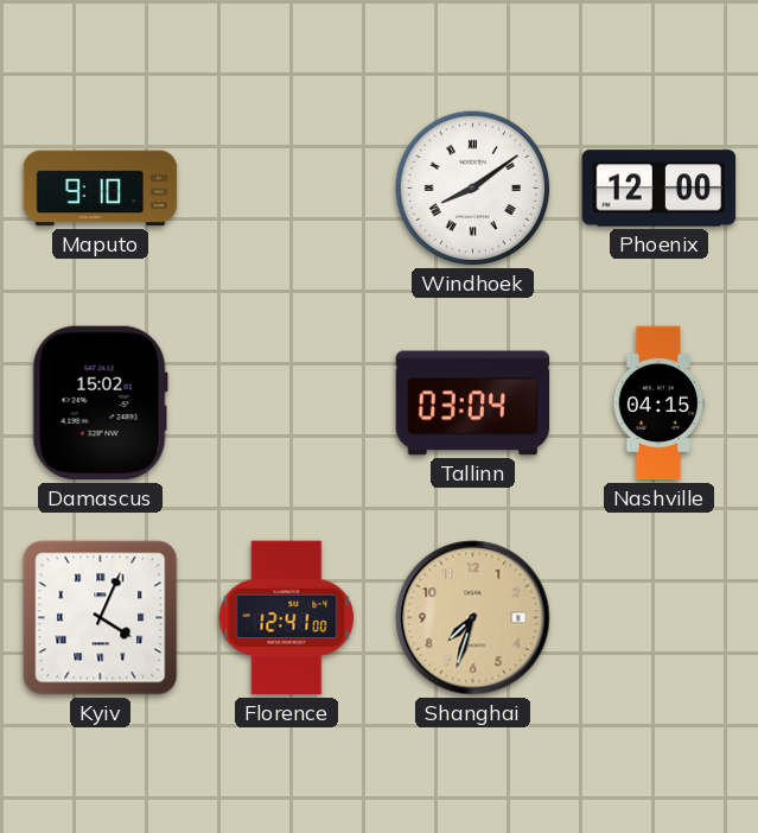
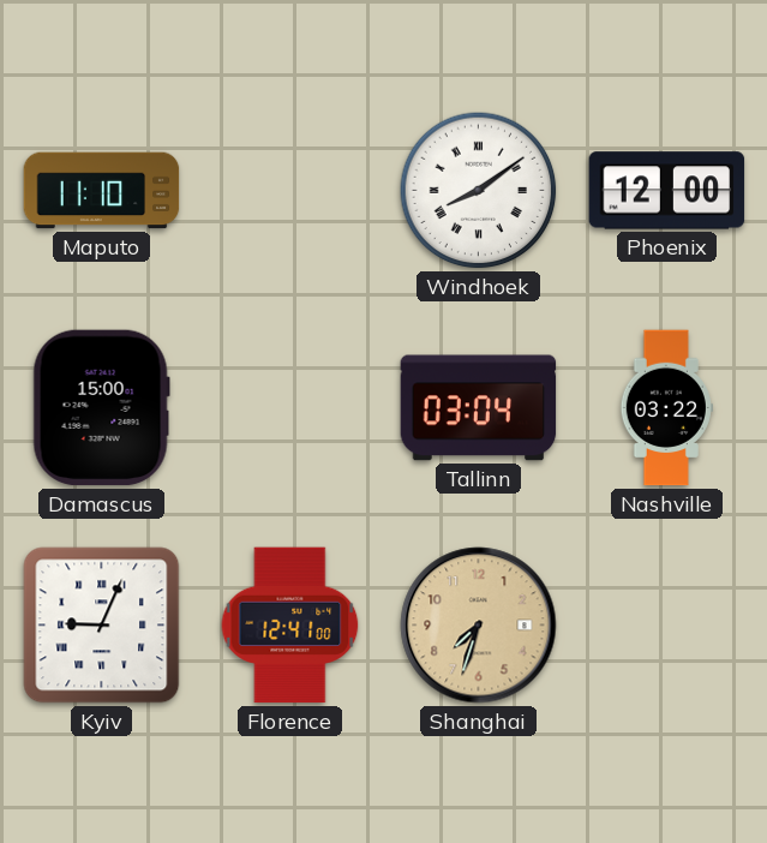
Maputo: 9:10 -> 11:10 (102, 191)
Damascus: 15:02 -> 15:00 (101, 408)
Nashville: 04:15 -> 03:22 (666, 408)
Kyiv: 4:04 -> 9:04 (102, 626)
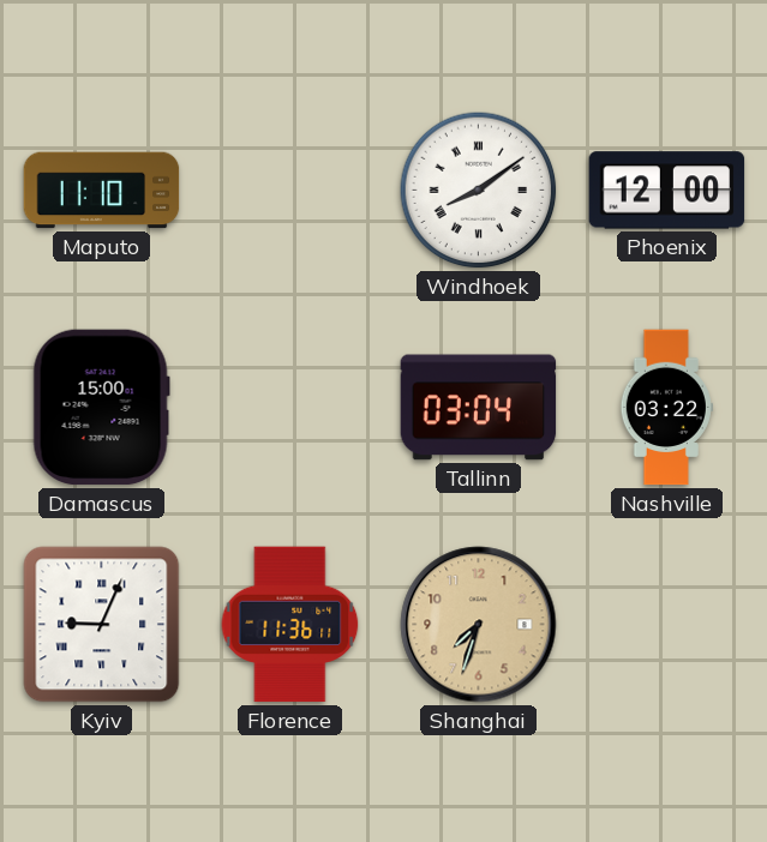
Florence: 12:41 -> 11:36 (290, 625)
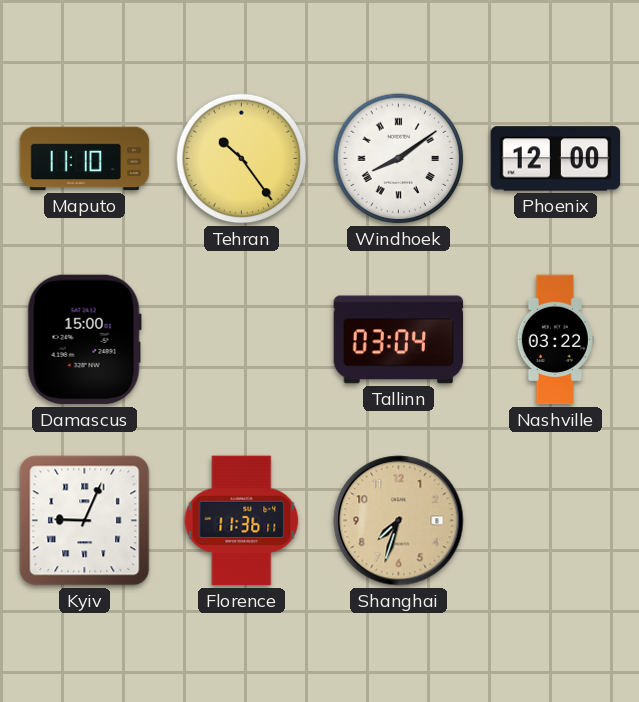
Tehran: none -> 10:24 (242, 159)
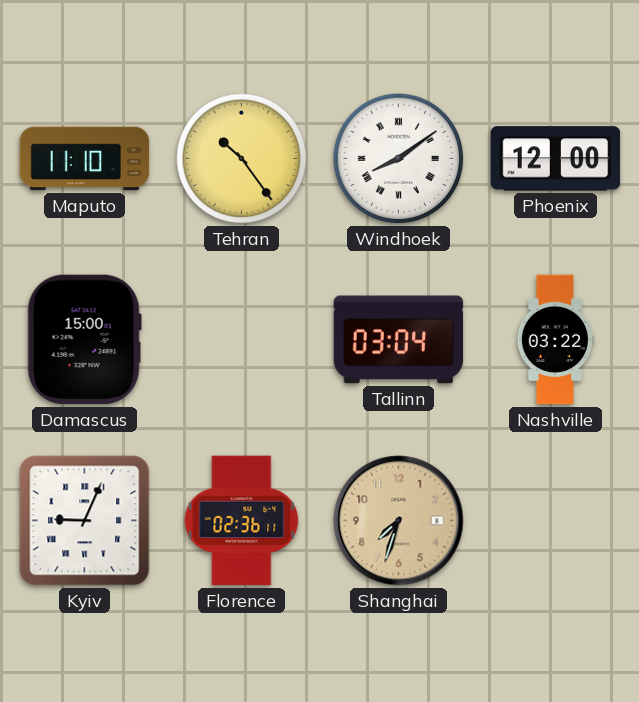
Florence: 11:36 -> 02:36 (242, 521)
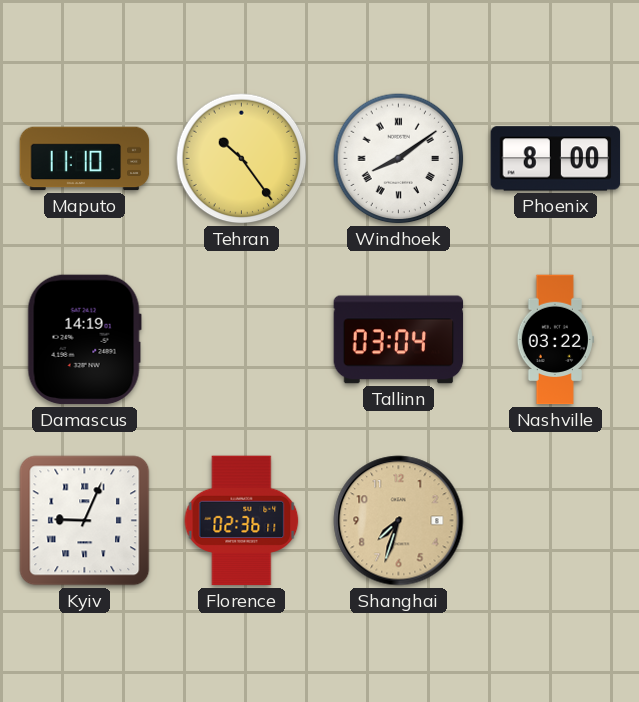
Phoenix: 12:00 -> 8:00 (556, 159)
Damascus: 15:00 -> 14:19 (84, 340)
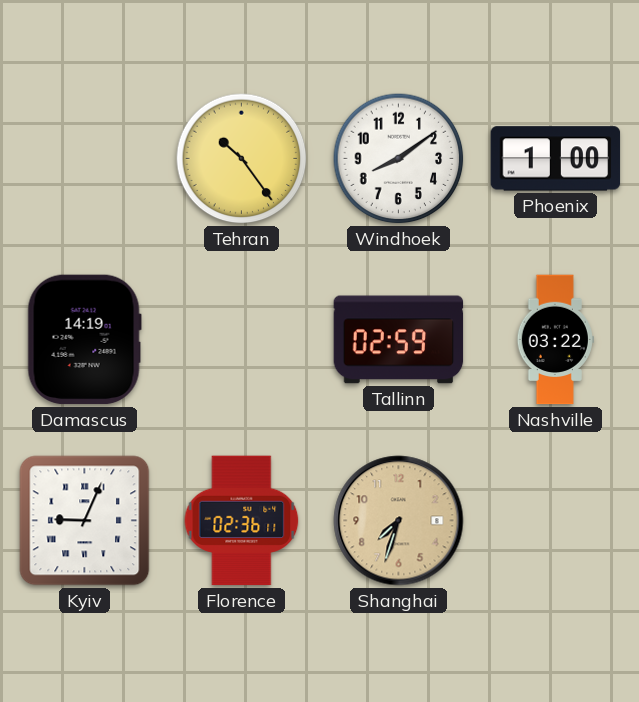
Maputo: 11:10 -> none (85, 159)
Windhoek numerals: Roman -> Arabic (399, 159)
Phoenix: 8:00 -> 1:00 (556, 159)
Tallinn: 03:04 -> 02:59 (399, 340)
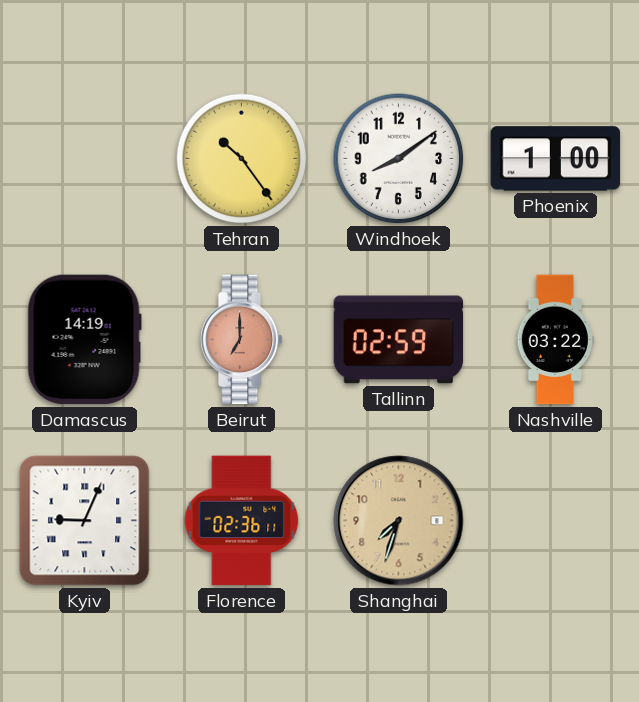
Beirut: none -> 7:00 (241, 340)
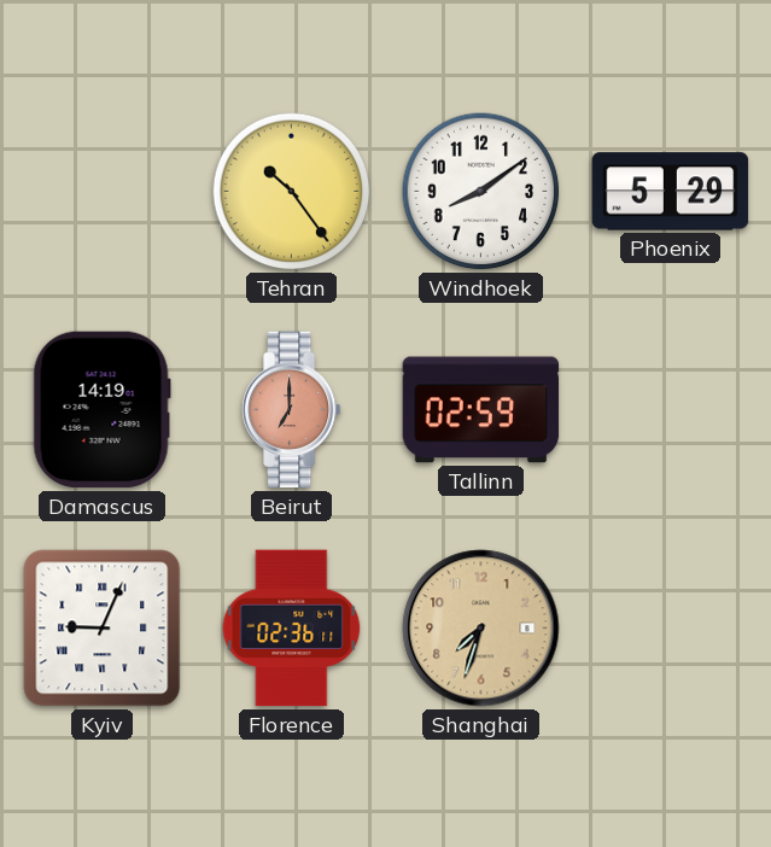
Phoenix: 1:00 -> 5:29 (671, 192)
Nashville: 03:22 -> none (555, 340)
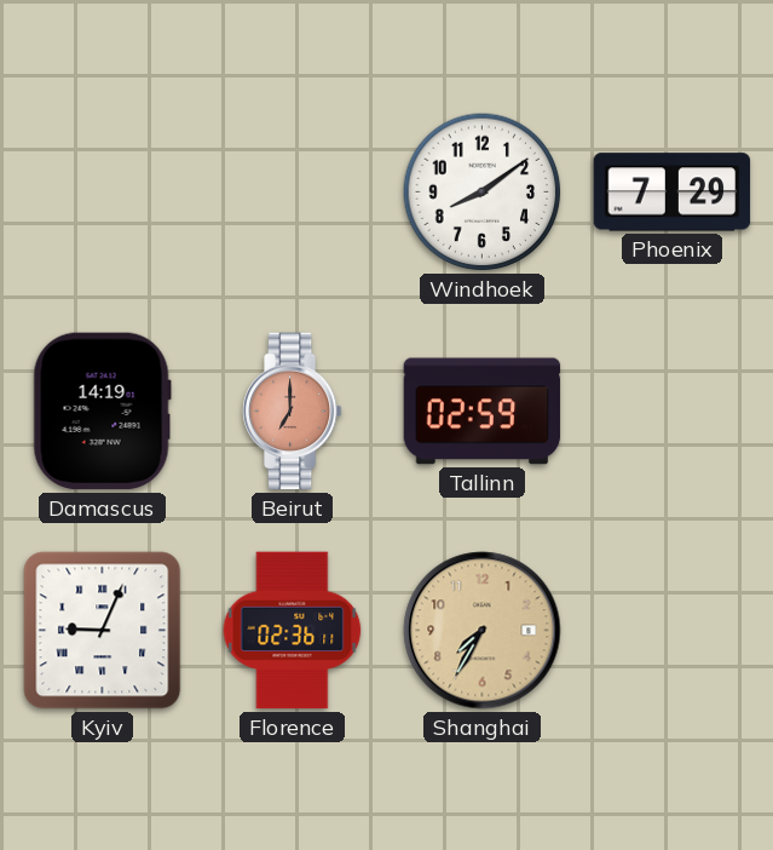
Tehran: 10:24 -> none (292, 192)
Phoenix: 5:29 -> 7:29 (673, 193)
Shanghai: 7:33 -> 7:35 (483, 631)
